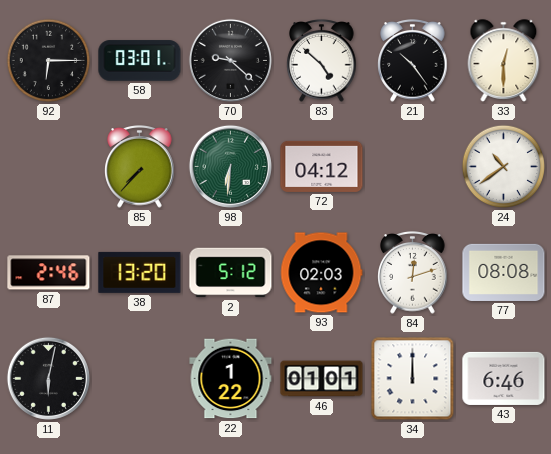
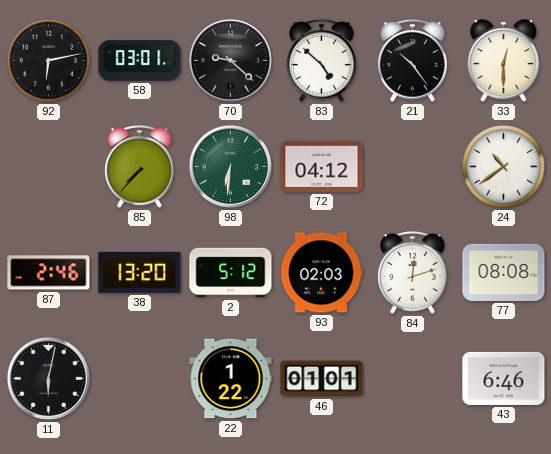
92: 6:15 -> 6:13 (49, 61)
34: 12:00 -> none (413, 379)
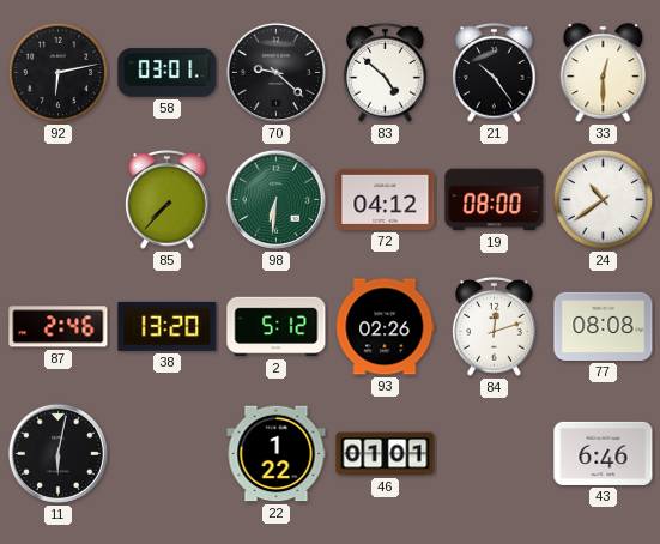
19: none -> 08:00 (495, 200)
93: 02:03 -> 02:26 (385, 327)
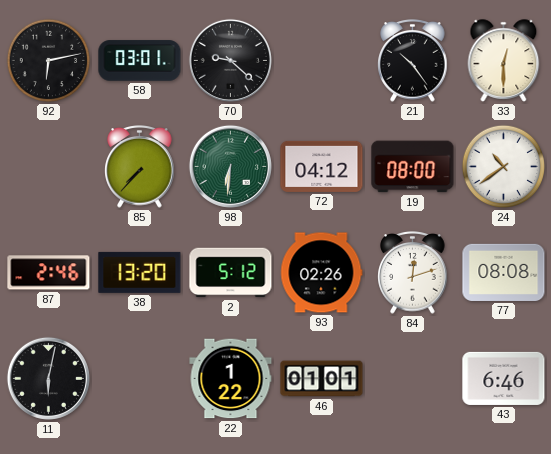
83: 4:52 -> none (386, 73)
